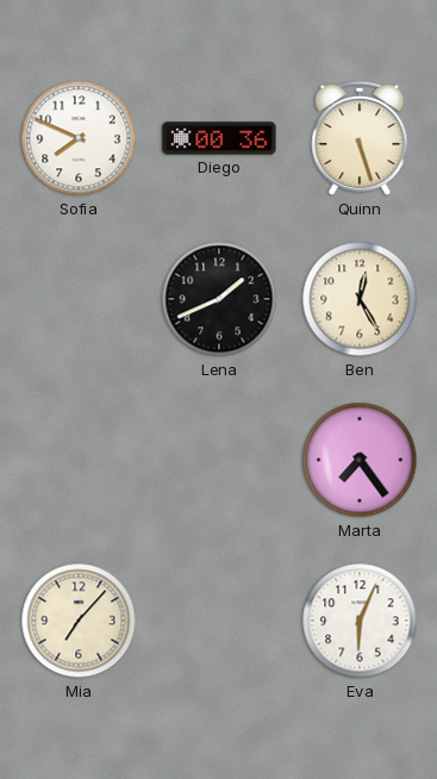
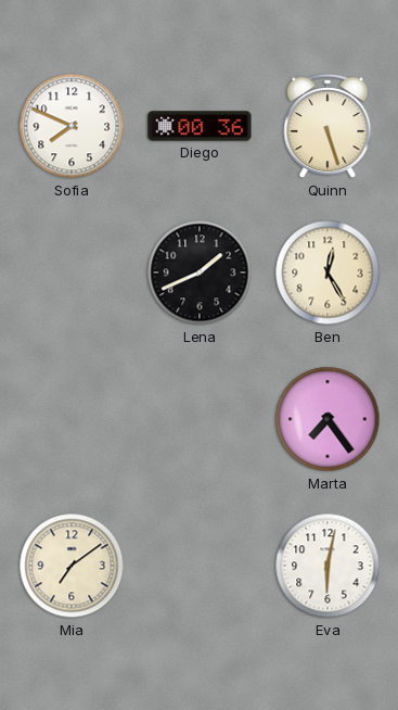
Mia: 7:07 -> 7:09 (72, 566)
Eva: 6:04 -> 6:02 (328, 566)
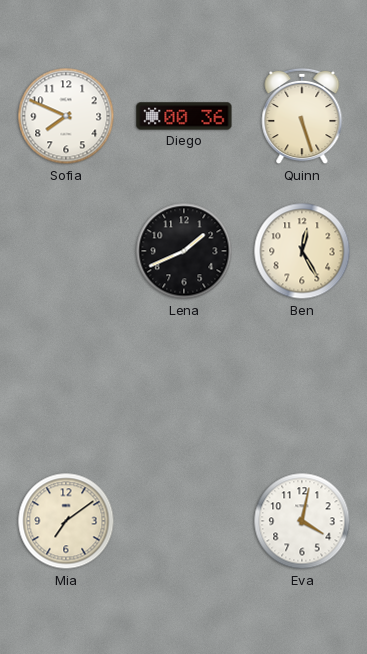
Marta: 7:24 -> none (328, 419)
Eva: 6:02 -> 4:02 (302, 521)
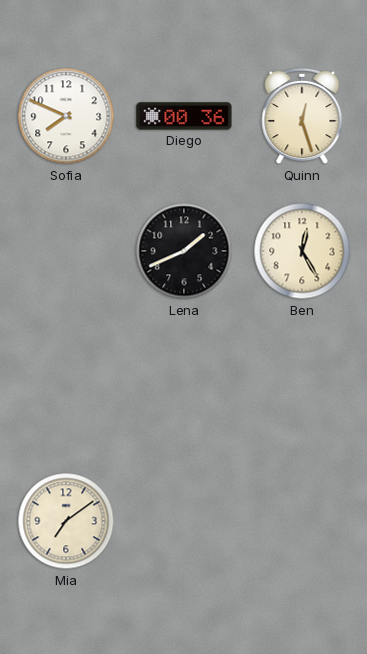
Quinn: 5:27 -> 12:27 (302, 116)
Eva: 4:02 -> none (302, 521)
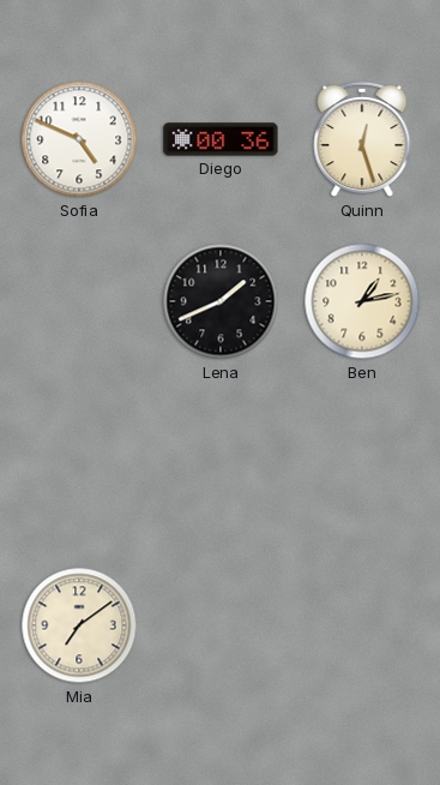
Sofia: 7:49 -> 4:49 (79, 139)
Ben: 12:25 -> 1:13 (362, 301)
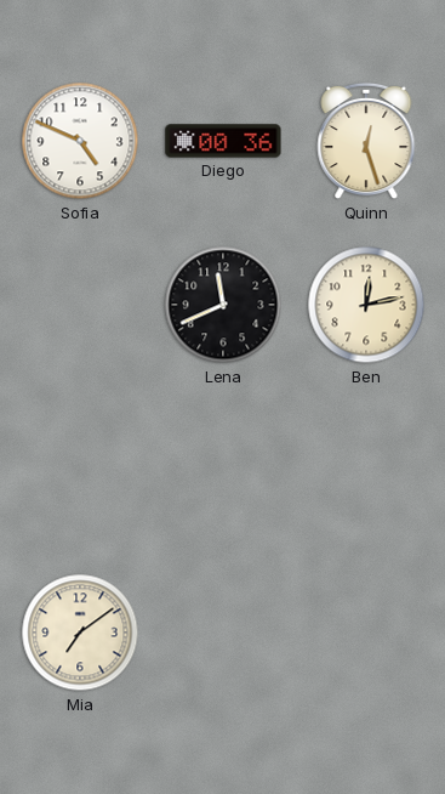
Lena: 1:41 -> 11:41 (223, 305)
Ben: 1:13 -> 12:13 (366, 305)
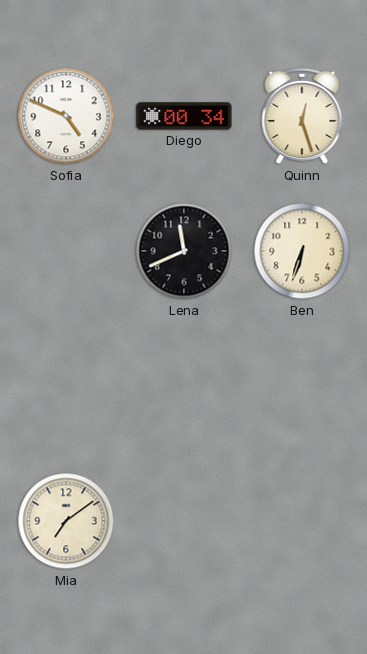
Diego: 00:36 -> 00:34 (184, 116)
Ben: 12:13 -> 6:33 (302, 251)
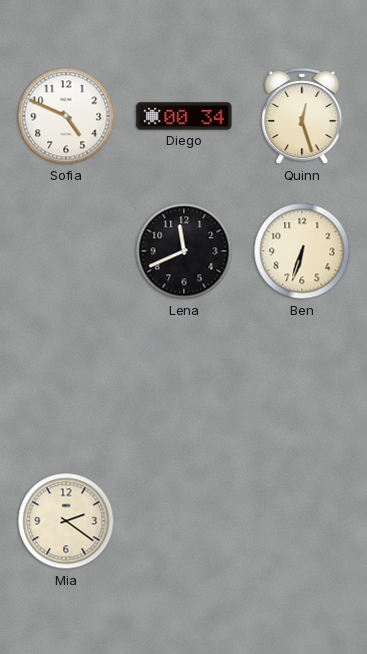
Mia: 7:09 -> 2:21 (66, 521)
